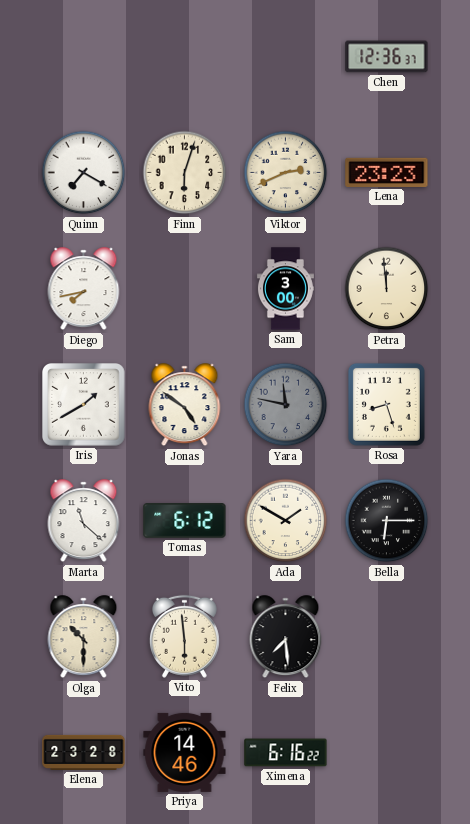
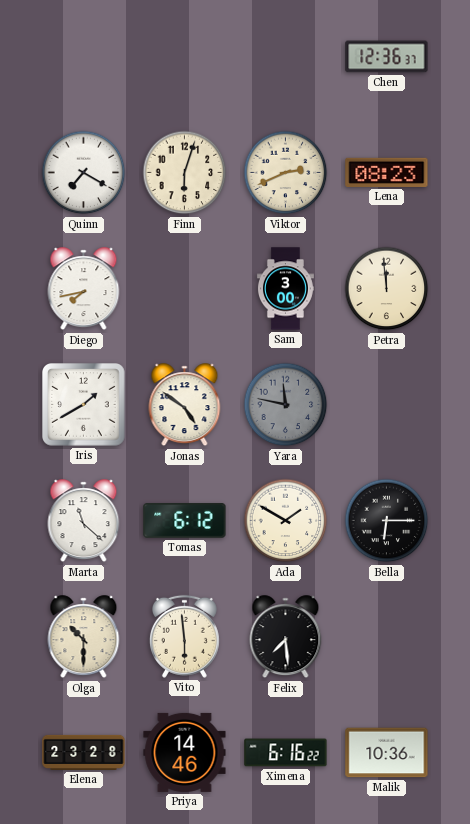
Lena: 23:23 -> 08:23 (387, 172)
Rosa: 8:27 -> none (386, 404)
Malik: none -> 10:36 (387, 753)
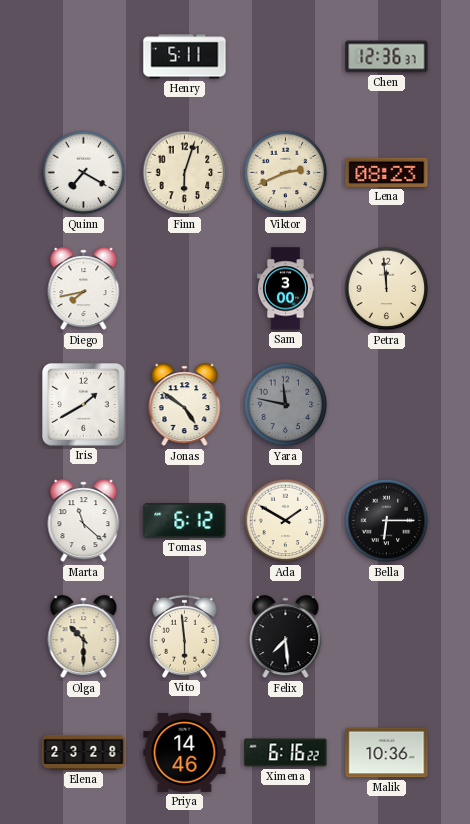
Henry: none -> 5:11 (185, 57)
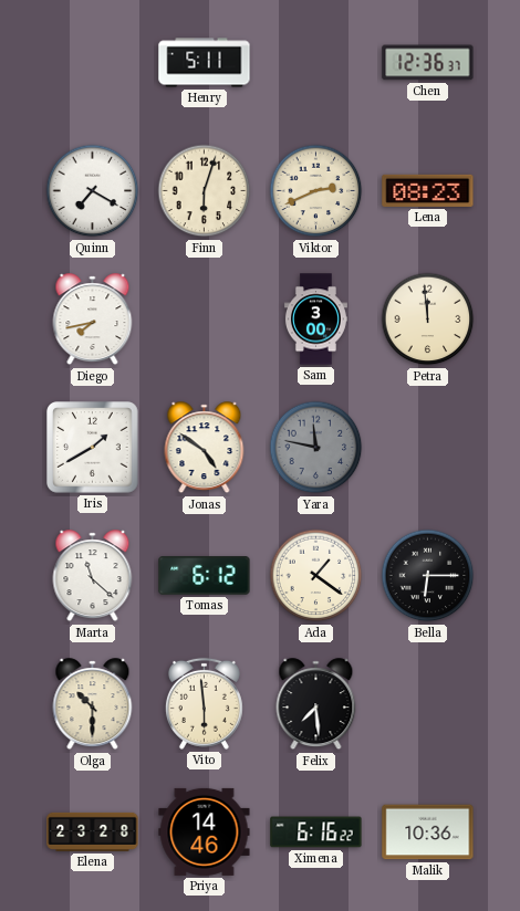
Ada: 1:50 -> 1:21 (316, 576)
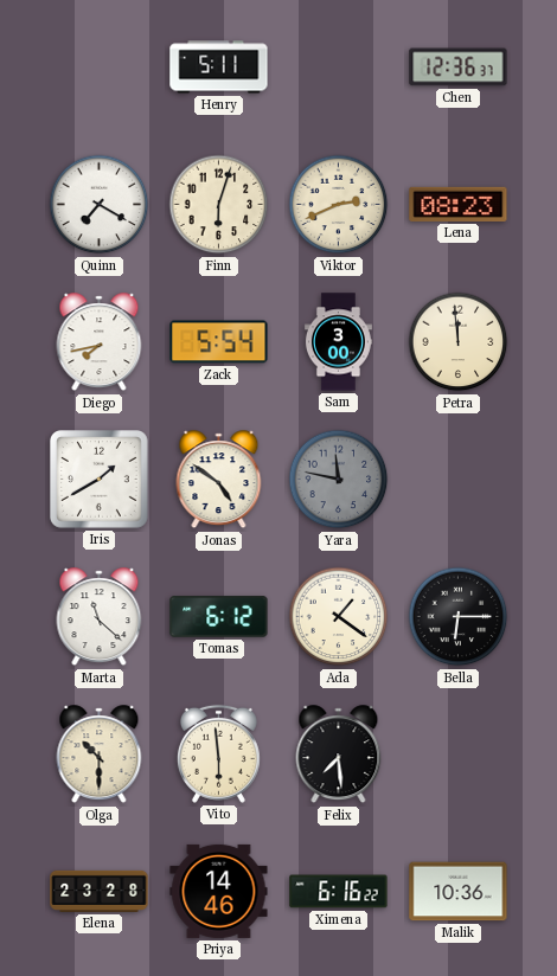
Zack: none -> 5:54 (219, 342)
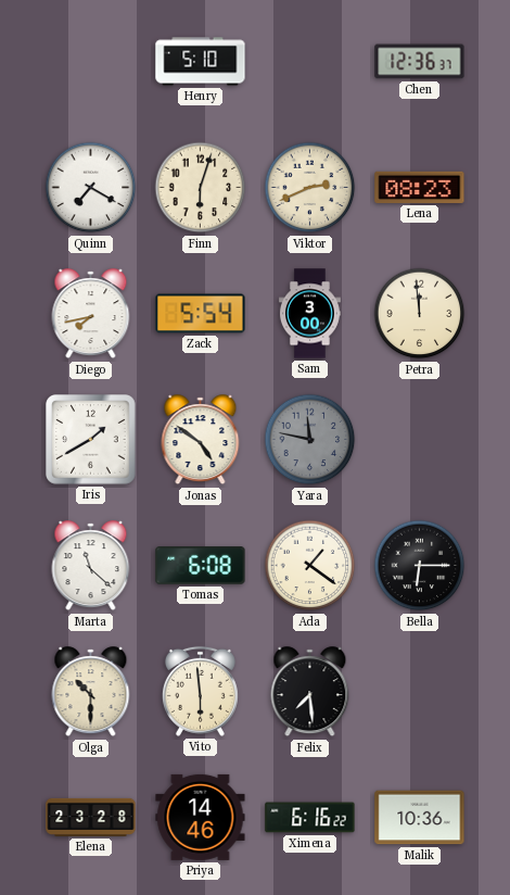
Henry: 5:11 -> 5:10 (201, 62)
Tomas: 6:12 -> 6:08 (201, 566)
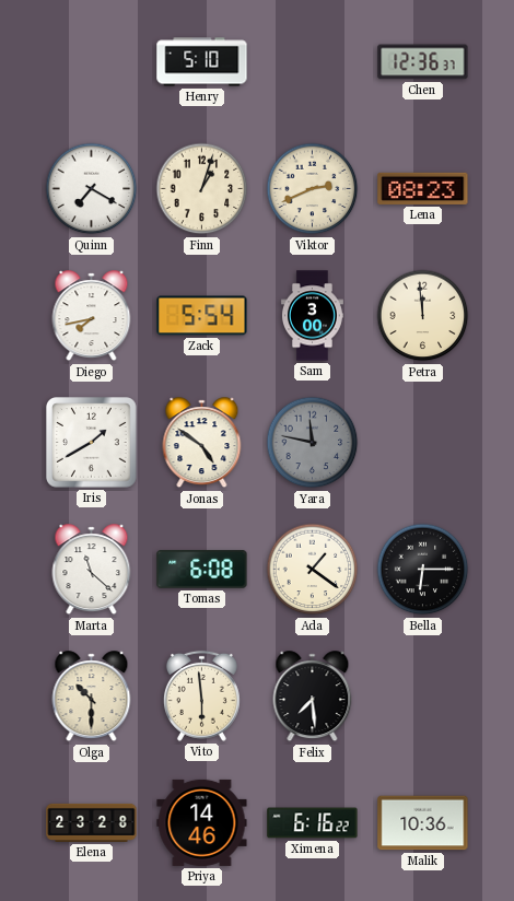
Finn: 6:03 -> 1:03 (202, 189)
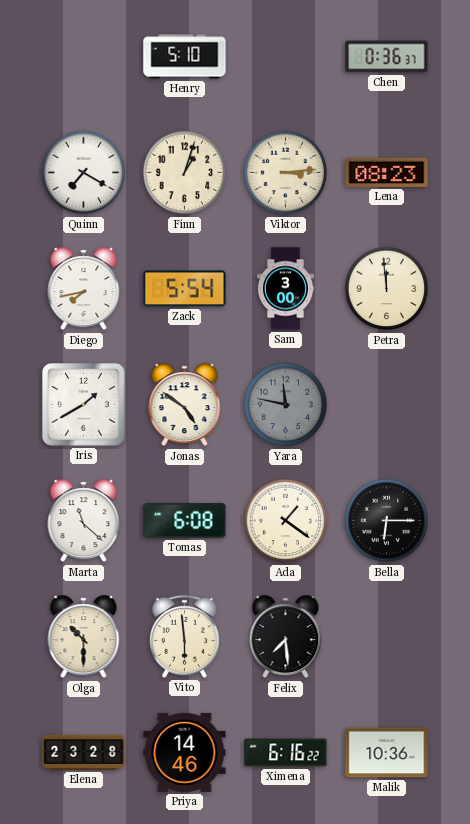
Chen: 12:36 -> 0:36 (387, 57)
Viktor: 2:41 -> 3:14 (286, 173)
